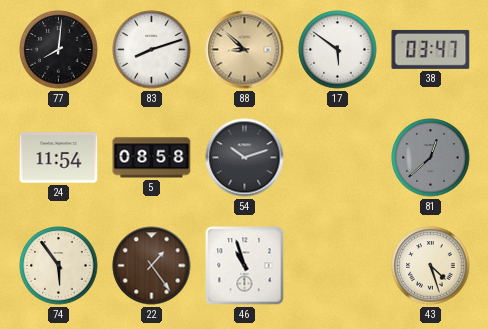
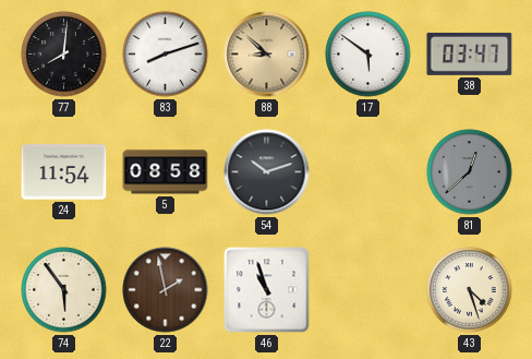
22: 1:24 -> 1:58 (166, 290)
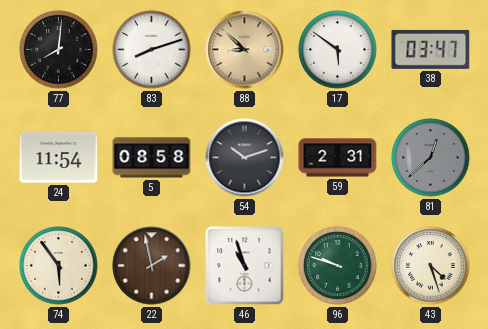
59: none -> 2:31 (338, 158)
96: none -> 9:48 (338, 266)
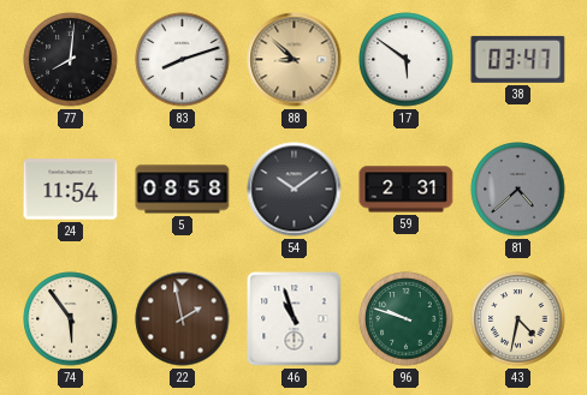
54: 10:12 -> 10:09 (295, 190)
81: 12:38 -> 4:38 (518, 190)
43: 4:27 -> 4:32 (518, 319)
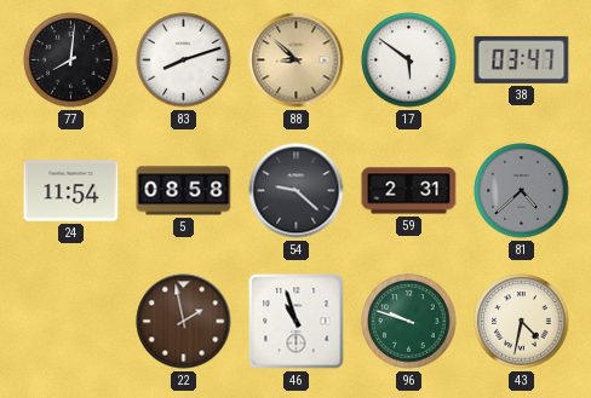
54: 10:09 -> 9:22 (297, 191)
74: 5:54 -> none (71, 319)
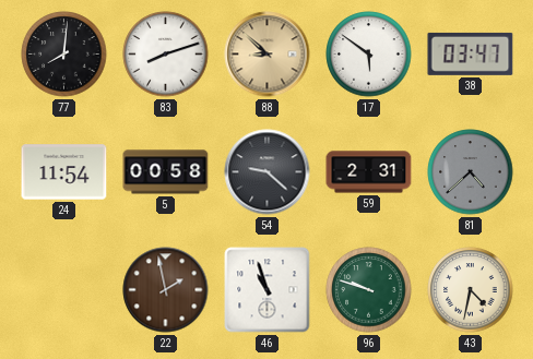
5: 08:58 -> 00:58 (166, 172)
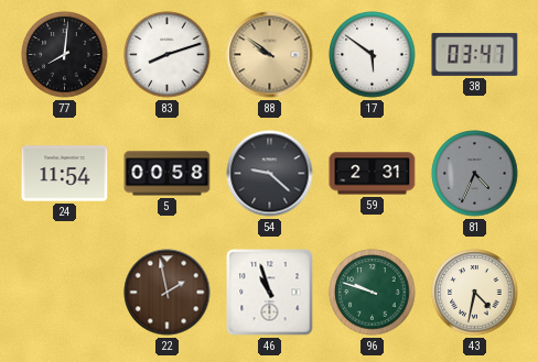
88: 8:52 -> 9:51 (270, 55)
81: 4:38 -> 4:34 (475, 174)
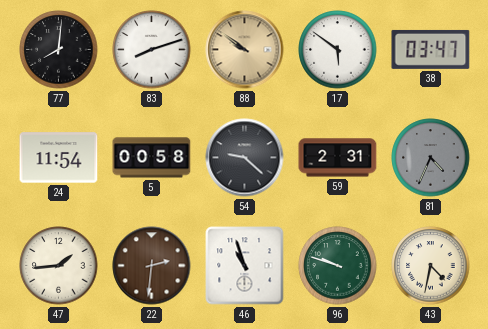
47: none -> 1:44 (59, 266)
22: 1:58 -> 2:31 (152, 266)
